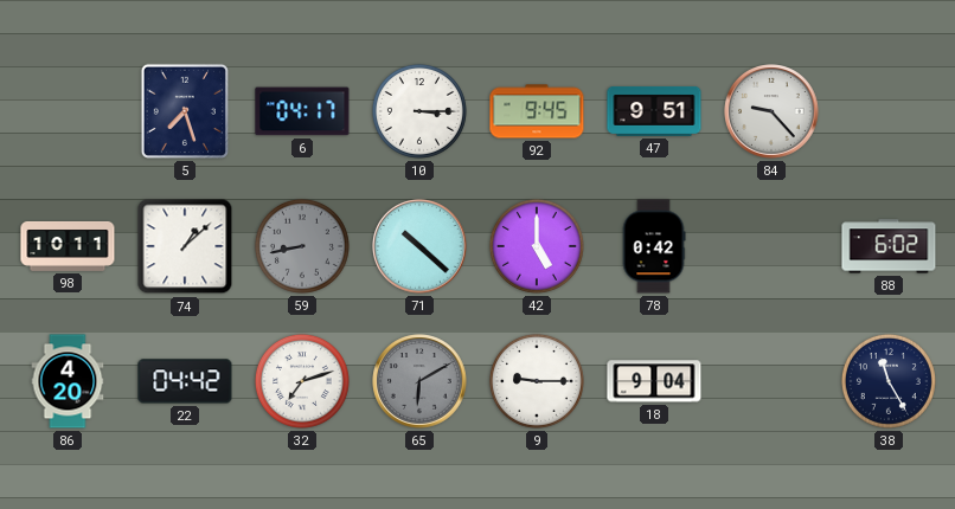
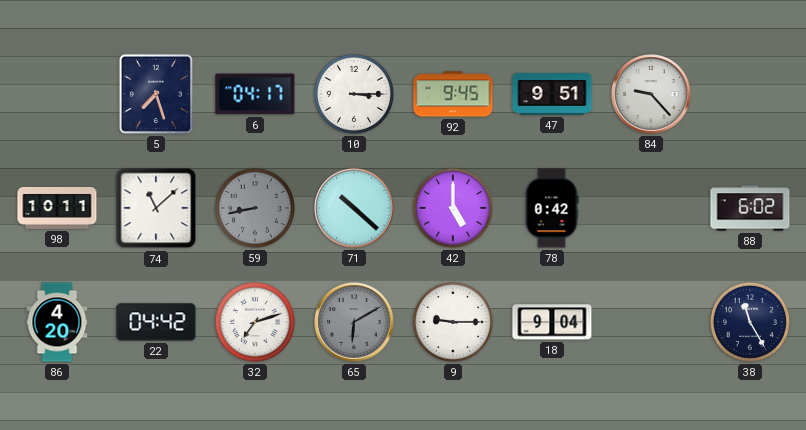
74: 1:08 -> 11:08 (156, 208)
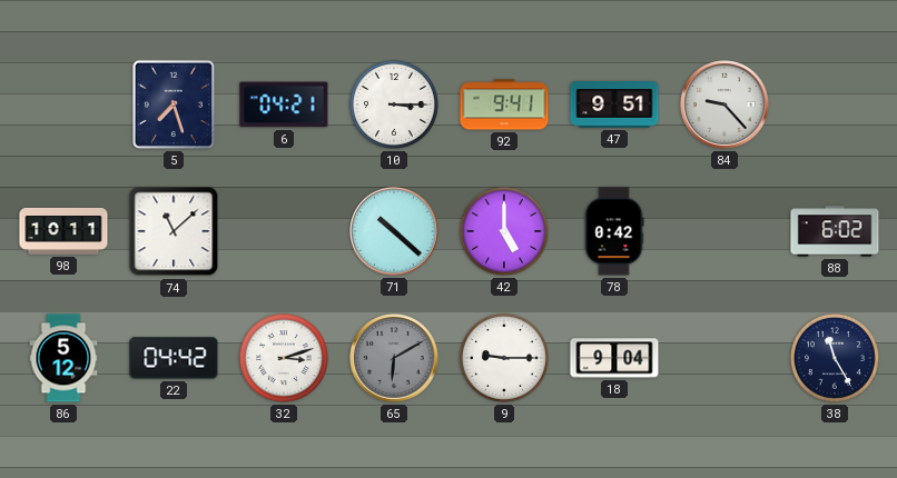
6: 04:17 -> 04:21 (284, 104)
92: 9:45 -> 9:41 (504, 104)
59: 8:43 -> none (255, 208)
86: 4:20 -> 5:12 (63, 358)
32: 7:12 -> 3:12 (284, 358)
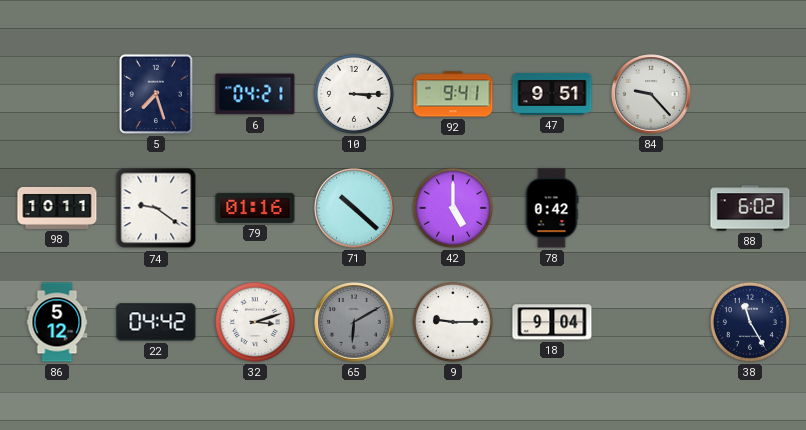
74: 11:08 -> 9:21 (156, 208)
79: none -> 01:16 (255, 208)
